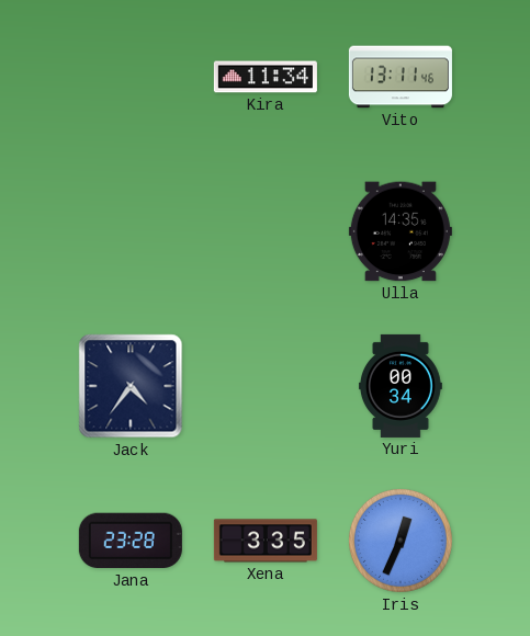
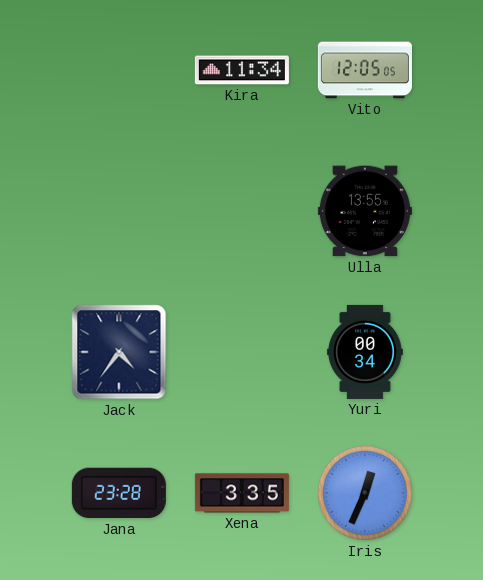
Vito: 13:11 -> 12:05 (365, 70)
Ulla: 14:35 -> 13:55 (365, 211)
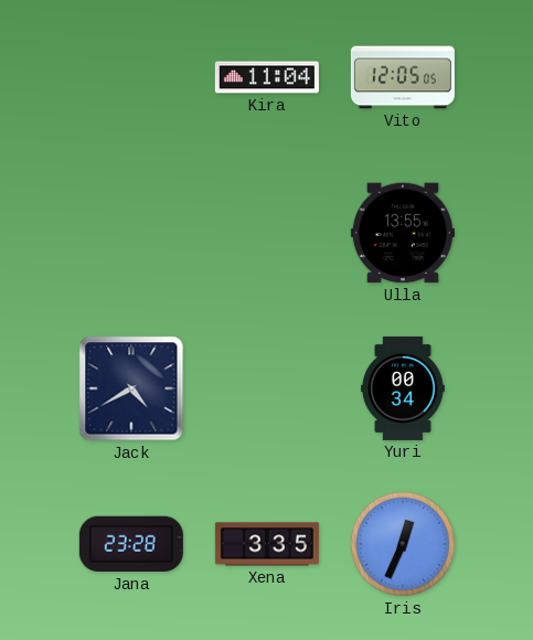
Kira: 11:34 -> 11:04 (267, 77)
Jack: 4:36 -> 4:40 (131, 388)
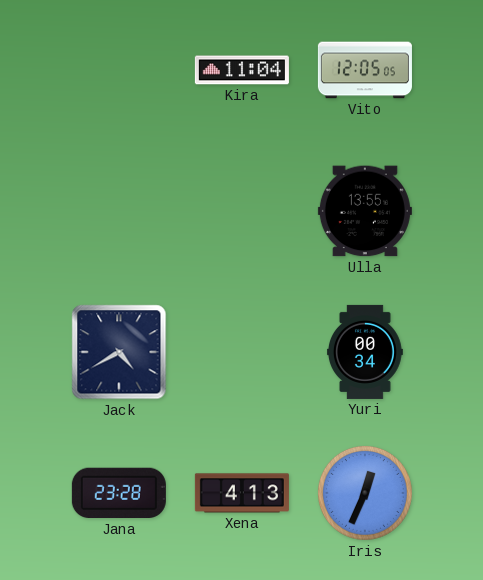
Xena: 3:35 -> 4:13 (242, 493)
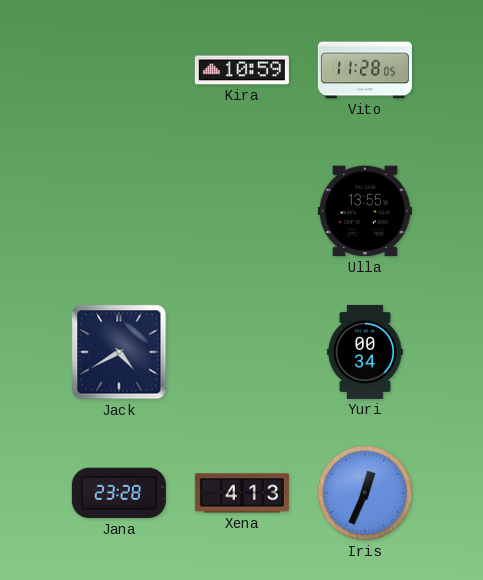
Kira: 11:04 -> 10:59 (242, 70)
Vito: 12:05 -> 11:28 (365, 70)
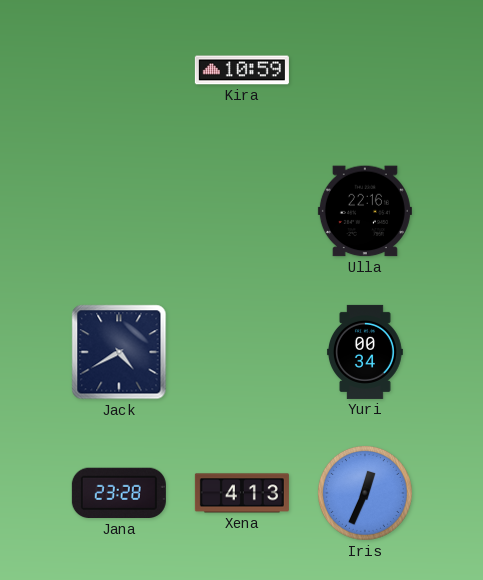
Vito: 11:28 -> none (365, 70)
Ulla: 13:55 -> 22:16 (365, 211)
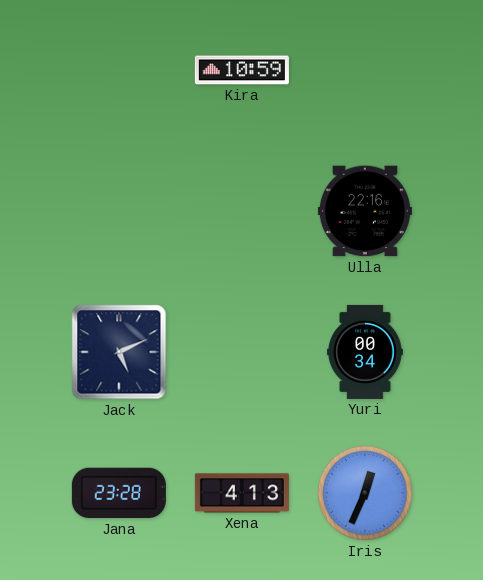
Jack: 4:40 -> 5:11 (119, 352)
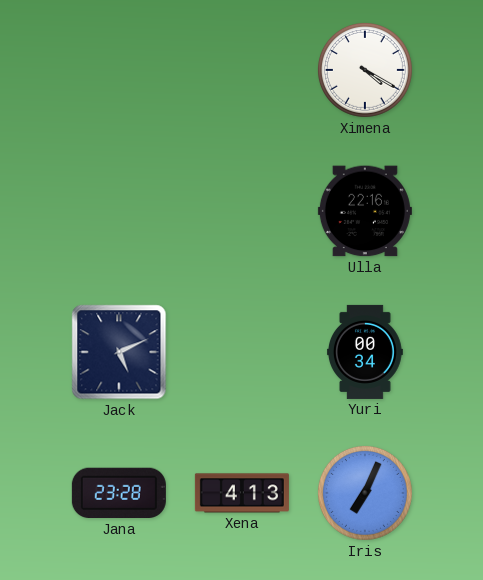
Kira: 10:59 -> none (242, 70)
Ximena: none -> 4:20 (365, 70)
Iris: 12:34 -> 7:04 (365, 493)
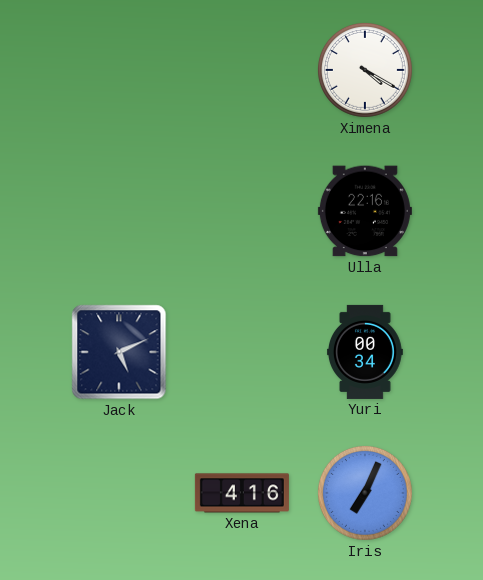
Jana: 23:28 -> none (119, 493)
Xena: 4:13 -> 4:16 (242, 493)
